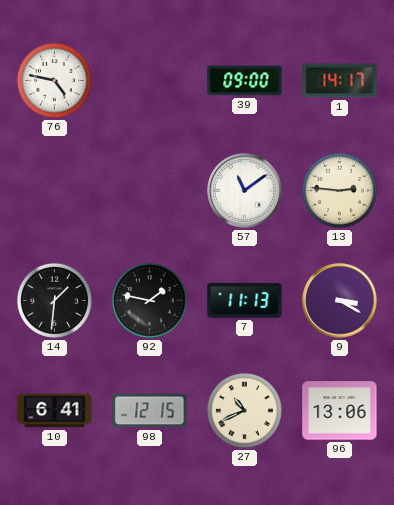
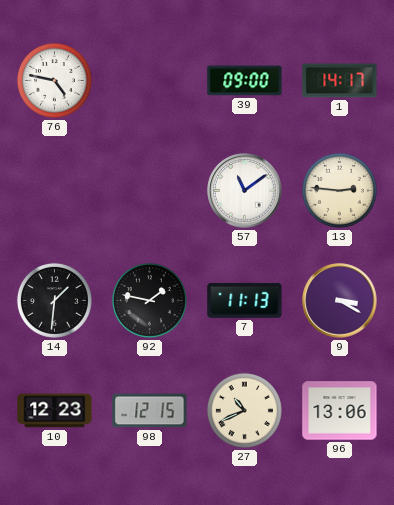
10: 6:41 -> 12:23 (55, 411)
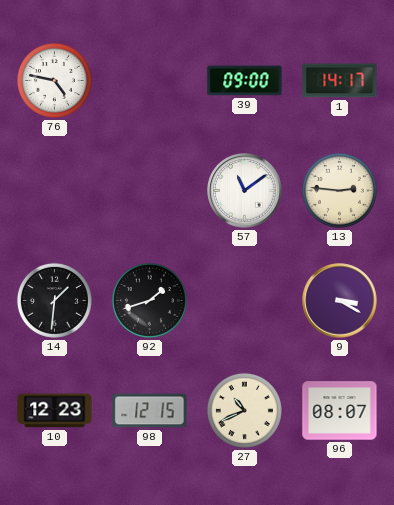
92: 1:47 -> 1:42 (149, 300)
7: 11:13 -> none (245, 300)
96: 13:06 -> 08:07 (340, 411)
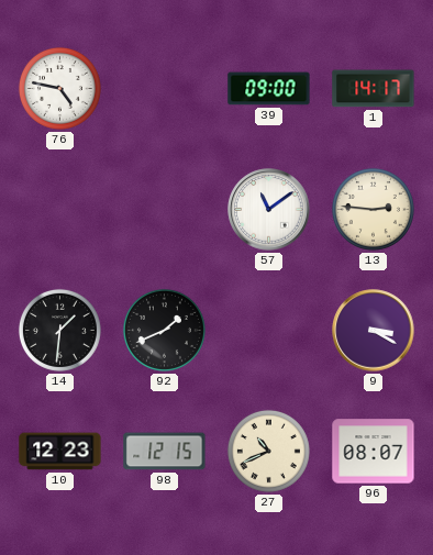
92: 1:42 -> 1:41 (164, 330)
